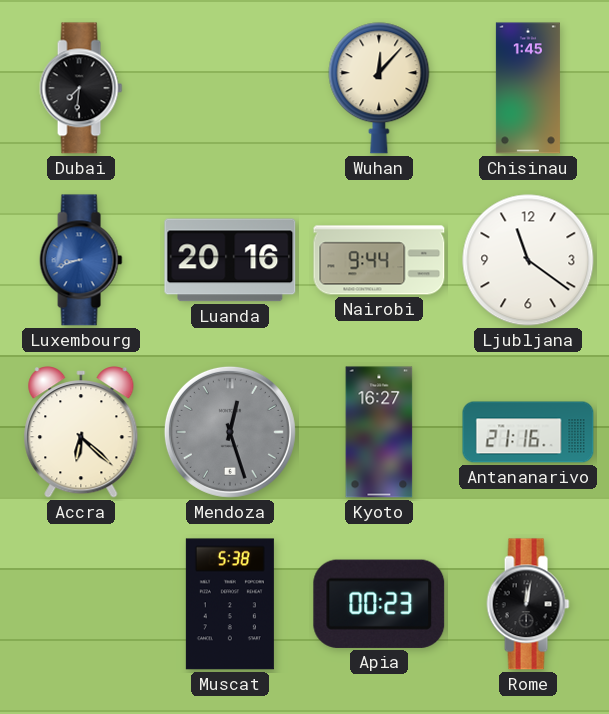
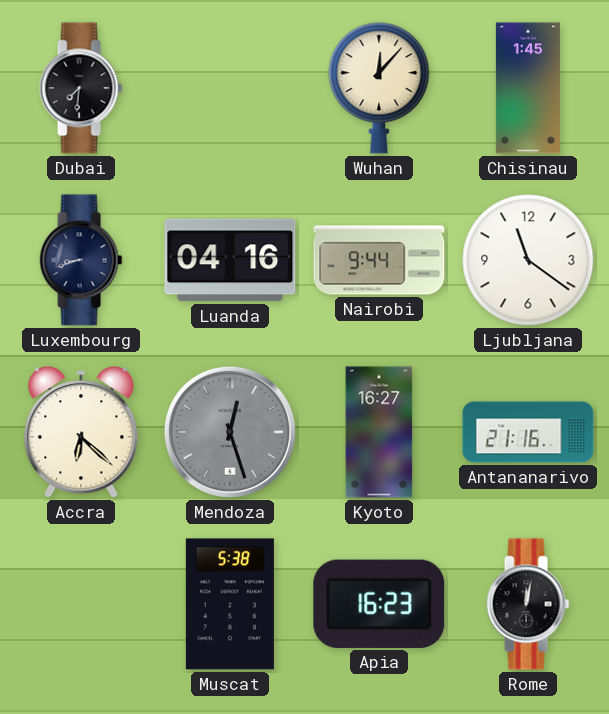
Luxembourg dial: blue -> navy (81, 260)
Luanda: 20:16 -> 04:16 (230, 260)
Apia: 00:23 -> 16:23 (379, 604)
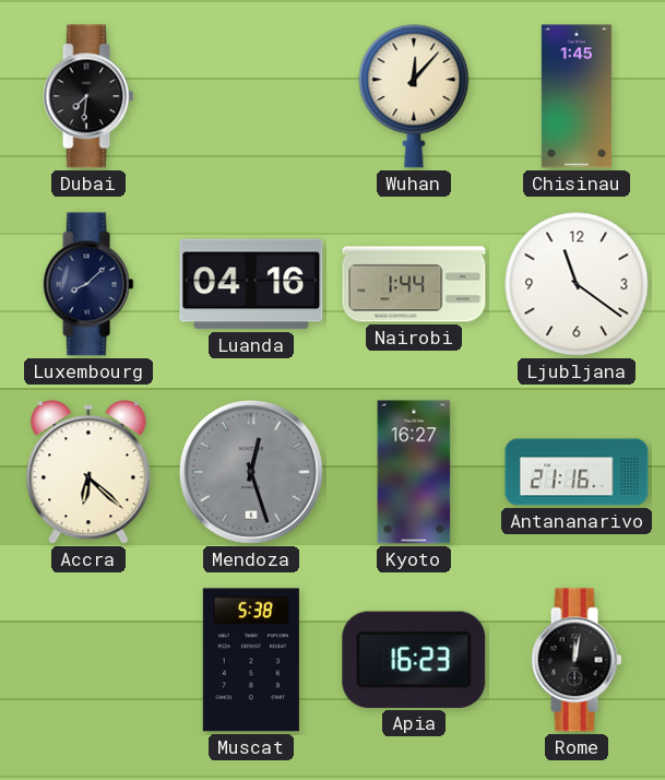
Luxembourg: 8:42 -> 8:08 (88, 284)
Nairobi: 9:44 -> 1:44 (414, 284)
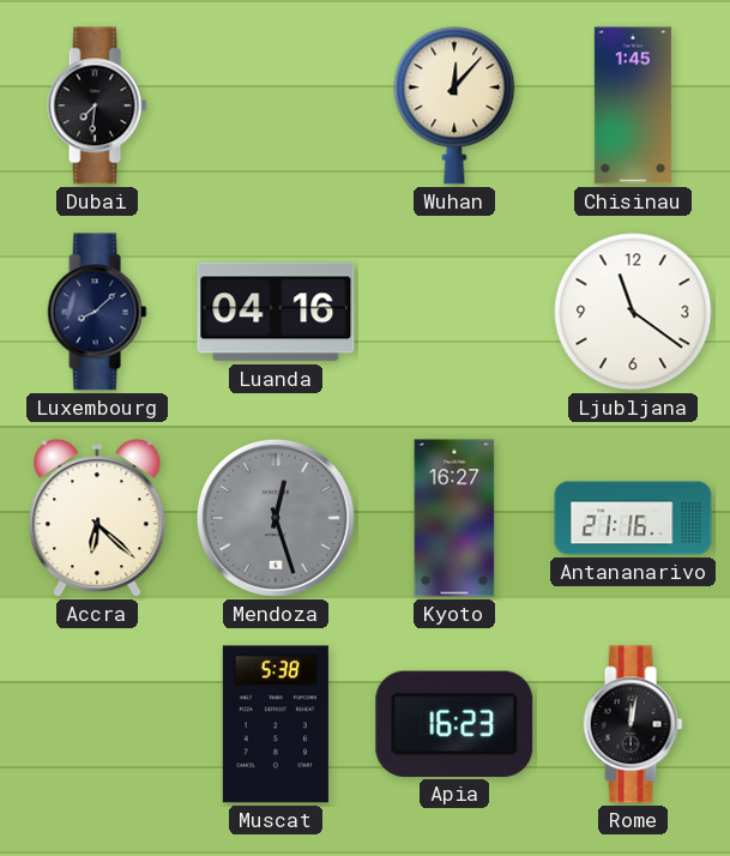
Nairobi: 1:44 -> none (414, 284)
